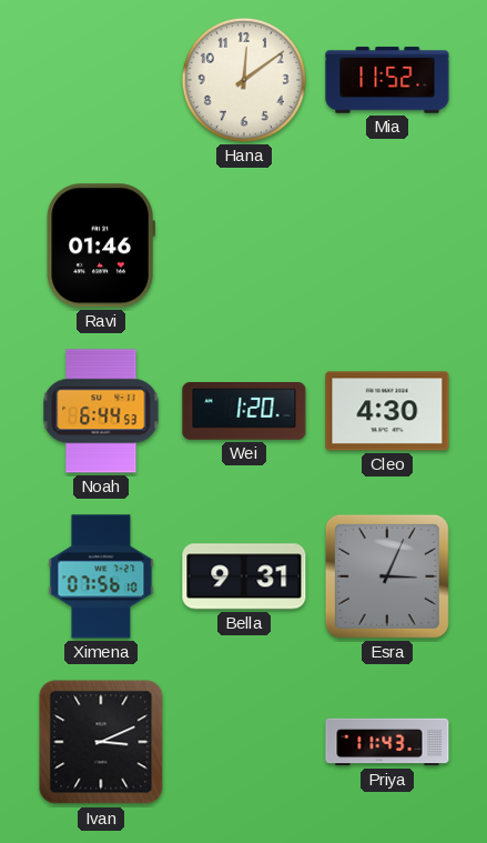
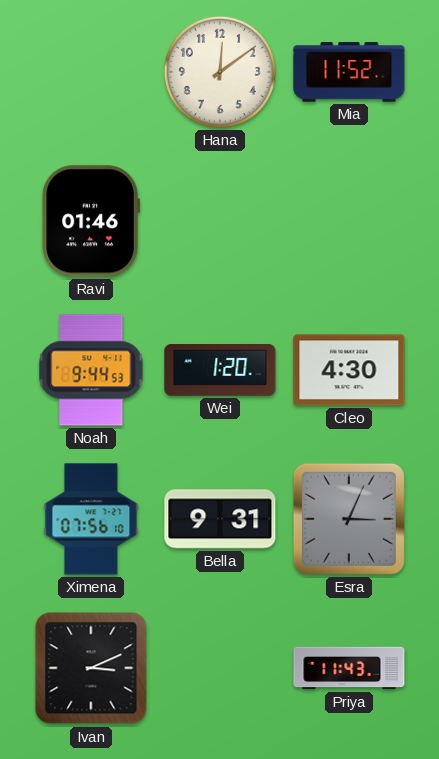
Noah: 6:44 -> 9:44 (91, 370)
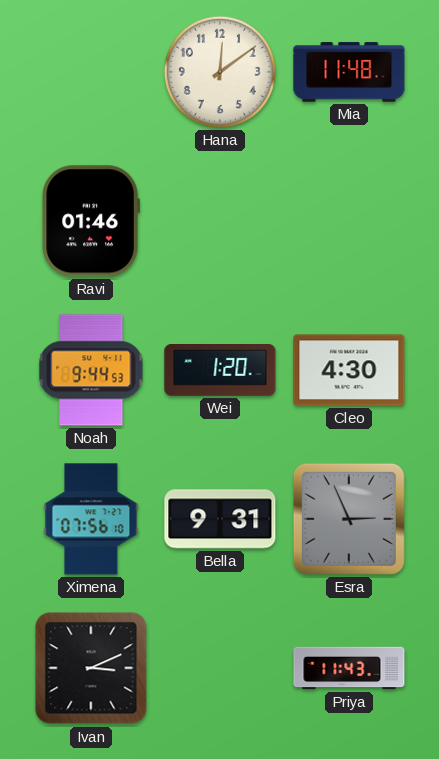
Mia: 11:52 -> 11:48 (349, 72)
Esra: 3:04 -> 2:56 (349, 519)
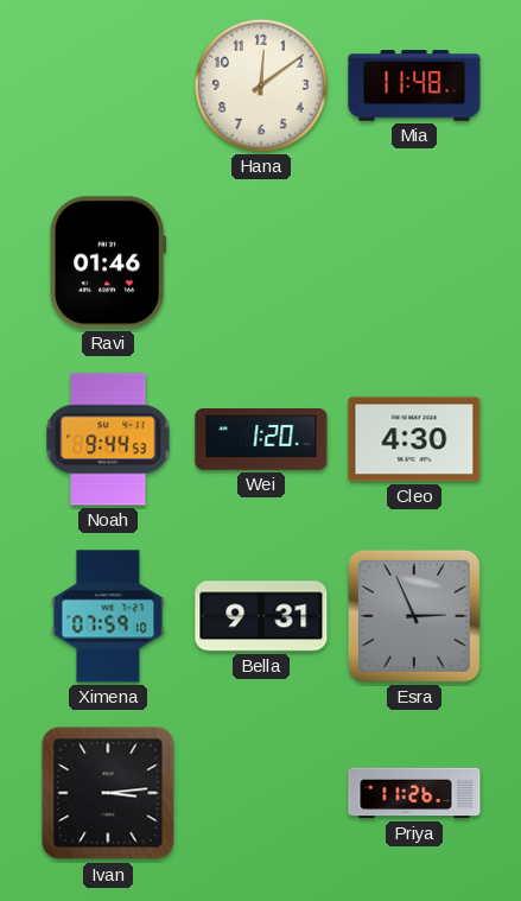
Ximena: 07:56 -> 07:59 (108, 616)
Ivan: 3:11 -> 3:14 (108, 793)
Priya: 11:43 -> 11:26 (414, 793)
